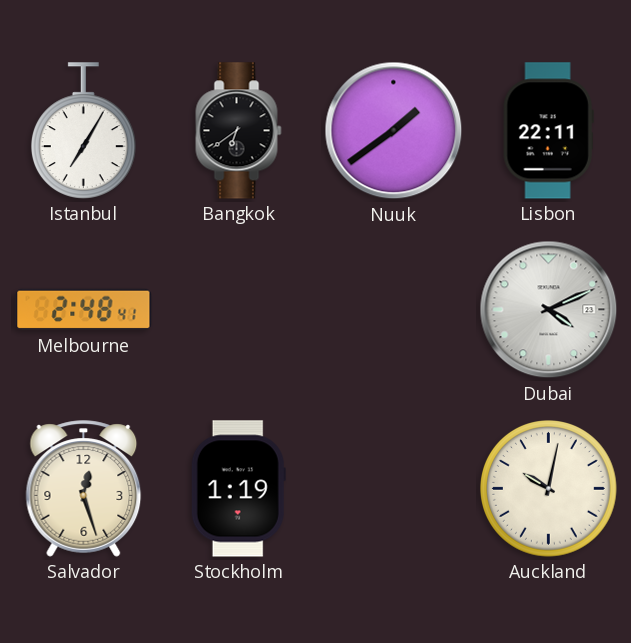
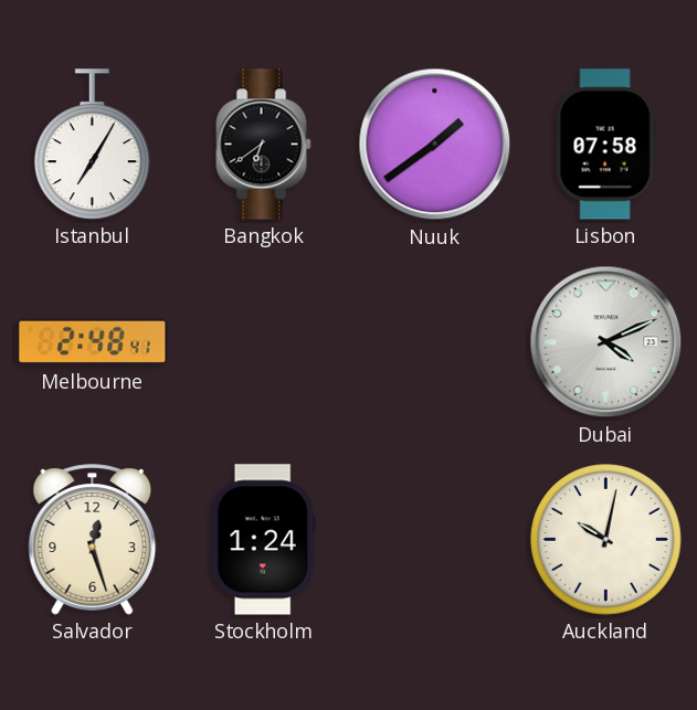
Lisbon: 22:11 -> 07:58 (605, 145)
Stockholm: 1:19 -> 1:24 (263, 540)
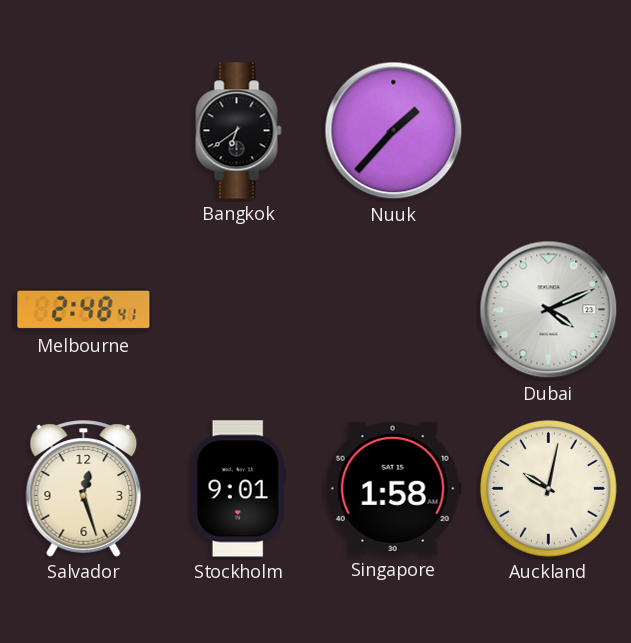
Istanbul: 7:05 -> none (92, 145)
Nuuk: 1:39 -> 1:37 (394, 131)
Lisbon: 07:58 -> none (605, 145)
Stockholm: 1:24 -> 9:01 (238, 489)
Singapore: none -> 1:58 (393, 488)
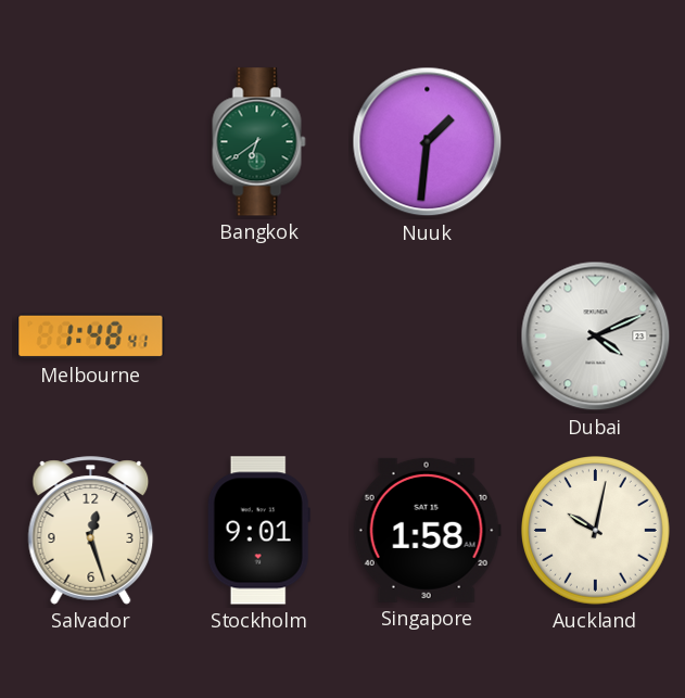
Bangkok dial: black -> green (259, 142)
Nuuk: 1:37 -> 1:31 (428, 142)
Melbourne: 2:48 -> 1:48 (91, 337)
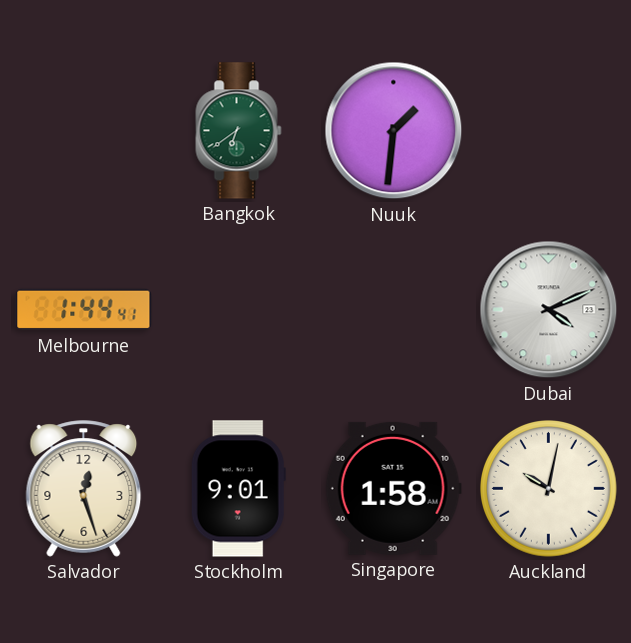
Melbourne: 1:48 -> 1:44 (84, 310)
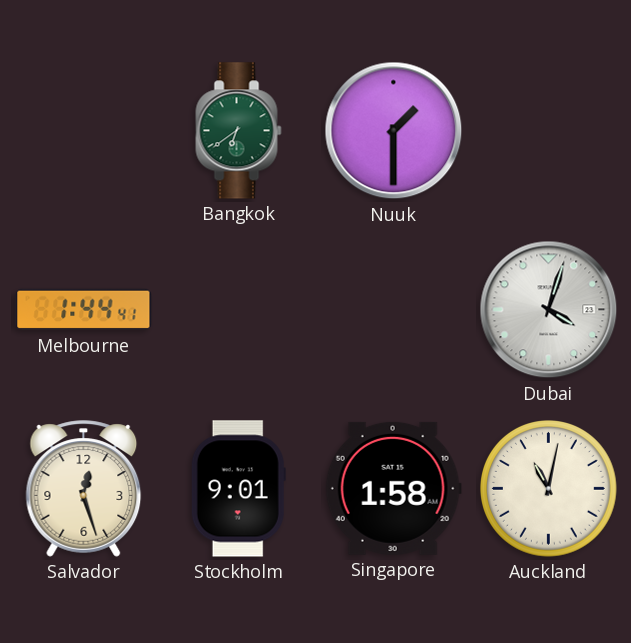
Nuuk: 1:31 -> 1:30 (394, 131)
Dubai: 4:11 -> 4:03 (549, 310)
Auckland: 10:02 -> 11:02 (549, 489)
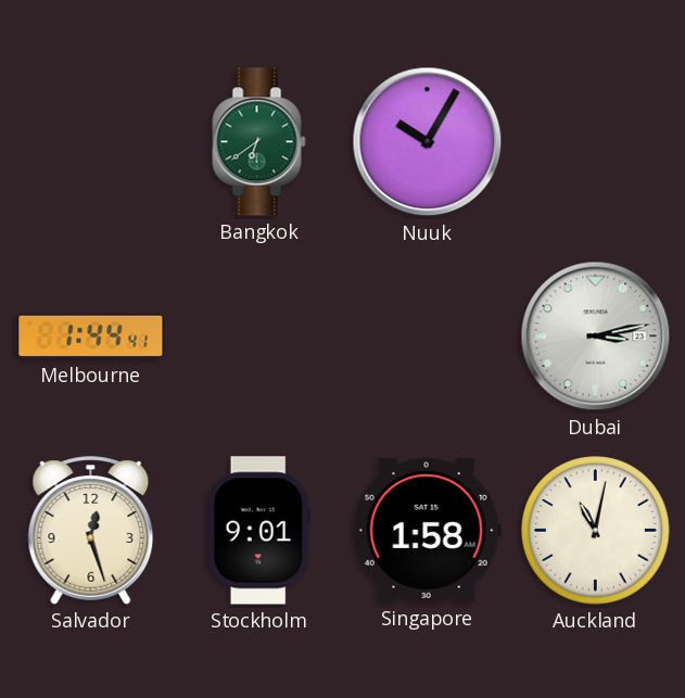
Nuuk: 1:30 -> 10:05 (428, 142)
Dubai: 4:03 -> 3:13 (596, 337)
